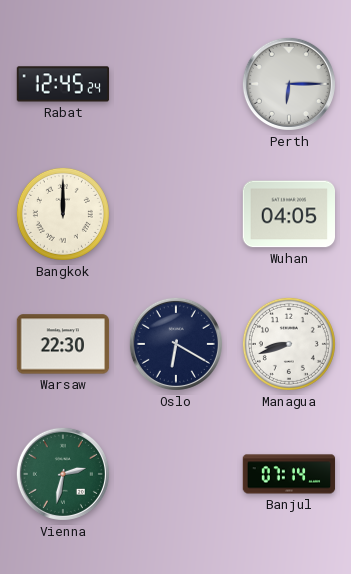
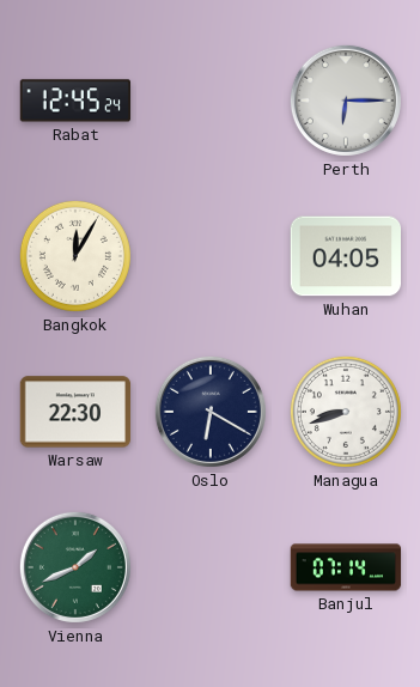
Bangkok: 12:00 -> 12:05 (75, 256)
Vienna: 2:32 -> 1:41 (75, 567)
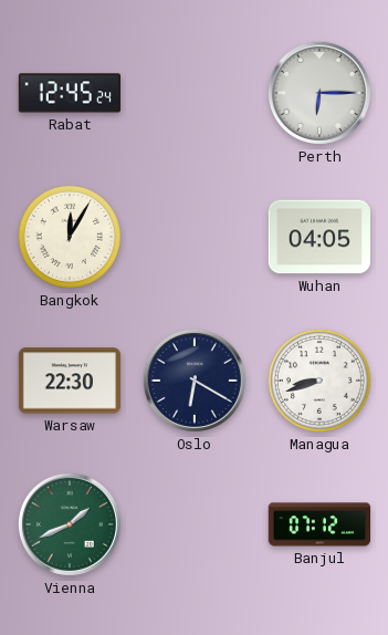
Banjul: 07:14 -> 07:12 (319, 524)
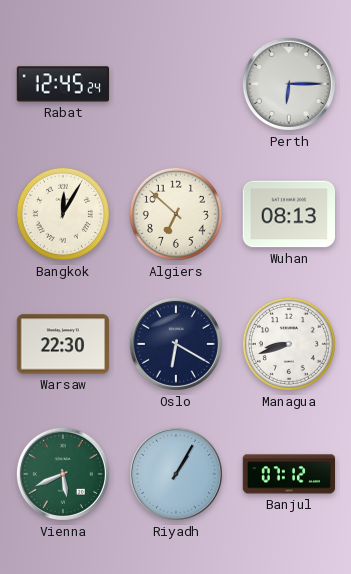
Algiers: none -> 6:52 (176, 214)
Wuhan: 04:05 -> 08:13 (289, 214)
Vienna: 1:41 -> 5:41 (63, 474)
Riyadh: none -> 1:05 (176, 474)
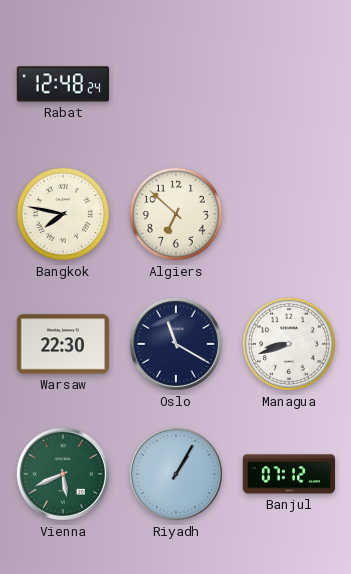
Rabat: 12:45 -> 12:48 (63, 84)
Perth: 6:15 -> none (289, 84)
Bangkok: 12:05 -> 7:47 (63, 214)
Wuhan: 08:13 -> none (289, 214)
Oslo: 6:20 -> 11:20 (176, 344)
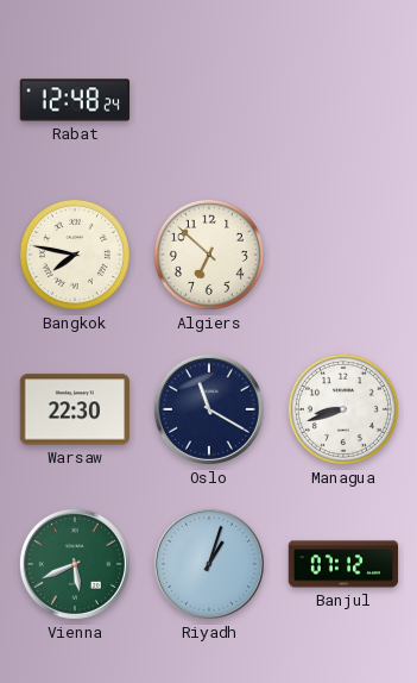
Riyadh: 1:05 -> 1:03 (209, 564)
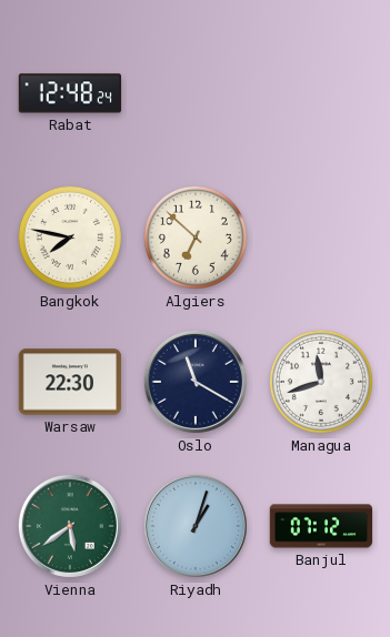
Managua: 8:42 -> 11:42 (321, 382)
Vienna: 5:41 -> 5:39 (70, 526)
